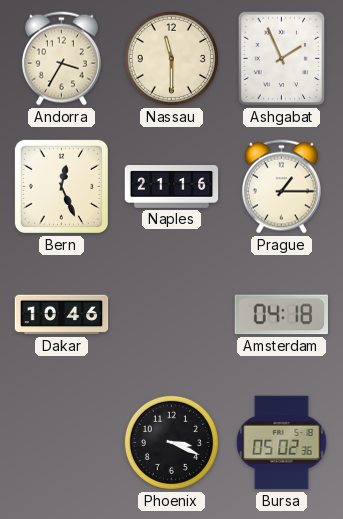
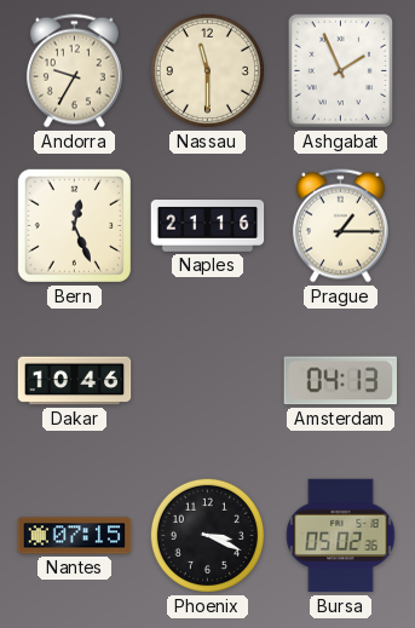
Andorra: 3:35 -> 9:35 (74, 71)
Amsterdam: 04:18 -> 04:13 (340, 381)
Nantes: none -> 07:15 (75, 536)
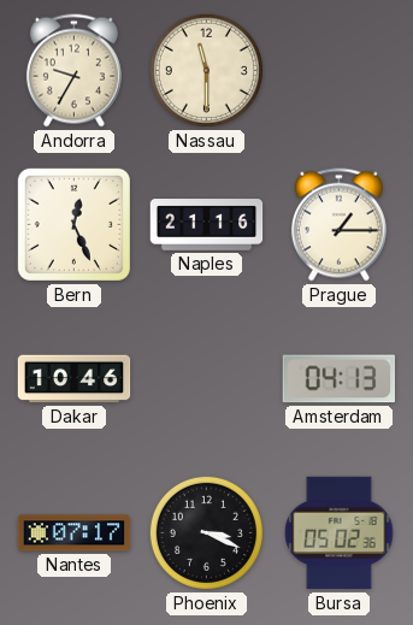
Ashgabat: 1:56 -> none (341, 71)
Nantes: 07:15 -> 07:17 (75, 533)
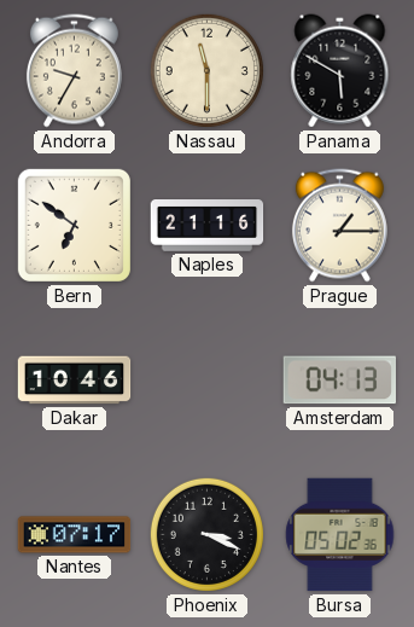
Panama: none -> 5:50 (340, 71)
Bern: 12:26 -> 6:51 (74, 225)
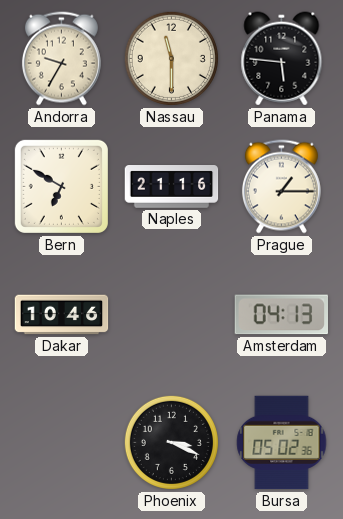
Panama: 5:50 -> 5:46 (282, 59)
Bern: 6:51 -> 6:50 (61, 186)
Nantes: 07:17 -> none (75, 535)
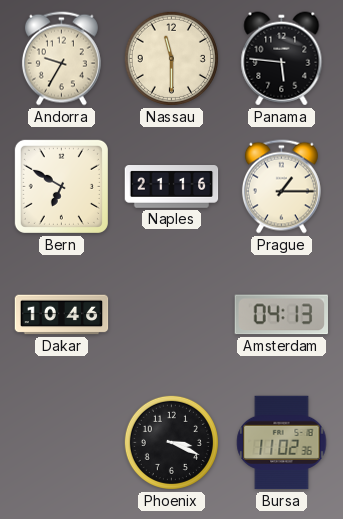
Bursa: 05:02 -> 11:02 (282, 443)
